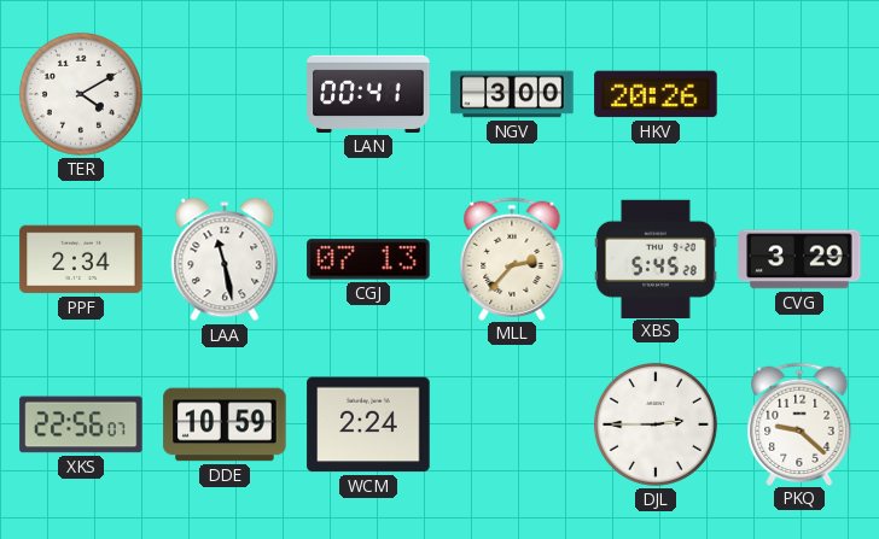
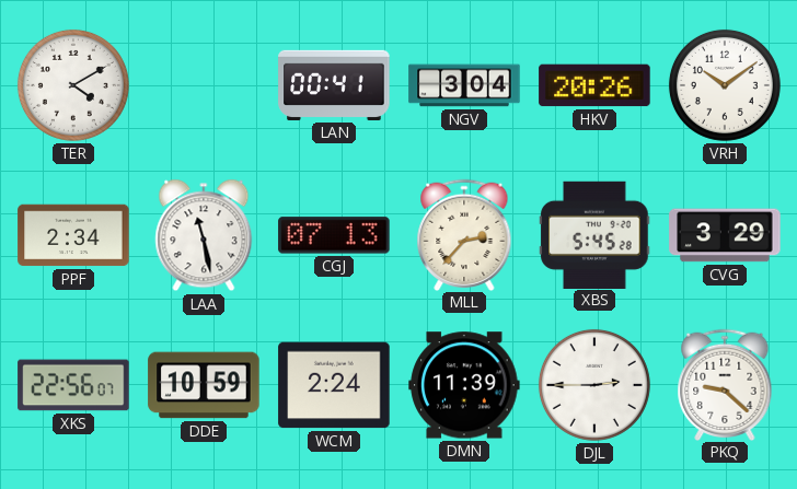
NGV: 3:00 -> 3:04 (464, 85)
VRH: none -> 10:09 (725, 85)
DMN: none -> 11:39 (464, 385)
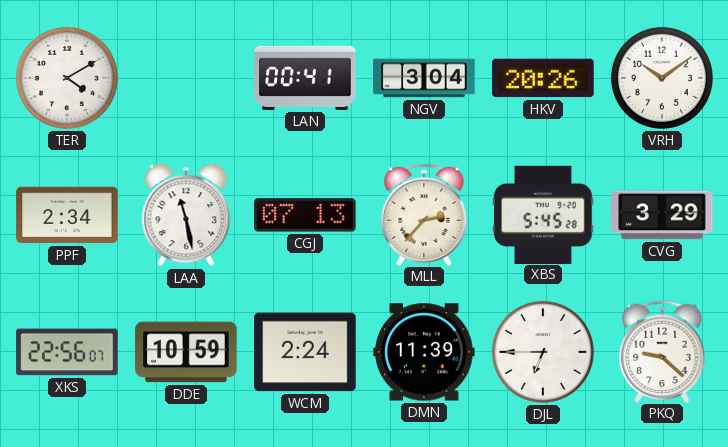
DJL: 2:45 -> 6:45 (543, 352)
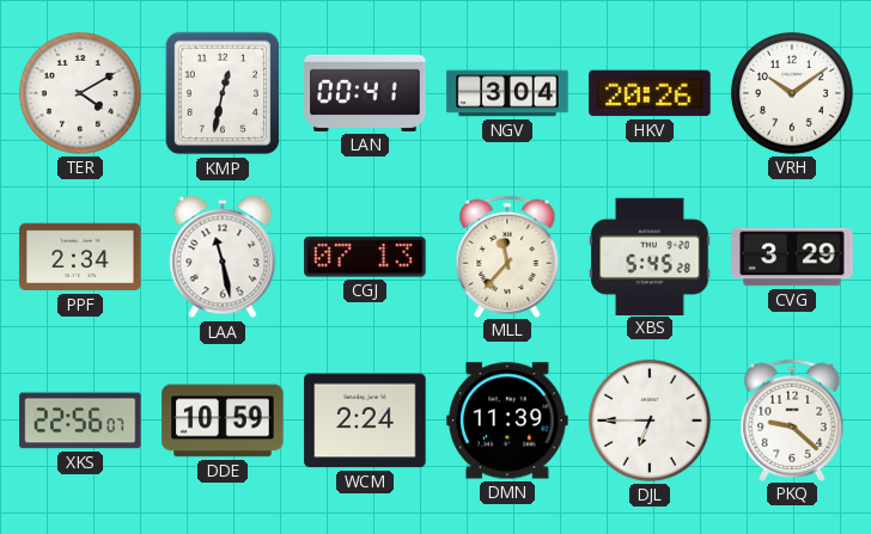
KMP: none -> 12:32 (223, 93)
MLL: 2:37 -> 11:37 (507, 256)
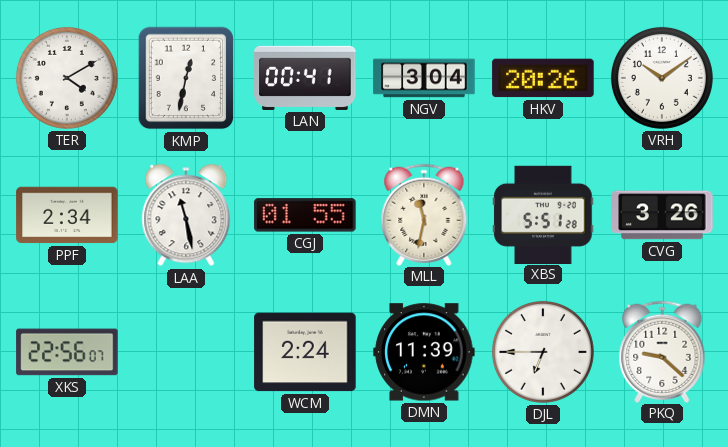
CGJ: 07:13 -> 01:55 (305, 215)
MLL: 11:37 -> 11:32 (424, 214)
XBS: 5:45 -> 5:51 (543, 214)
CVG: 3:29 -> 3:26 (662, 215)
DDE: 10:59 -> none (223, 421)
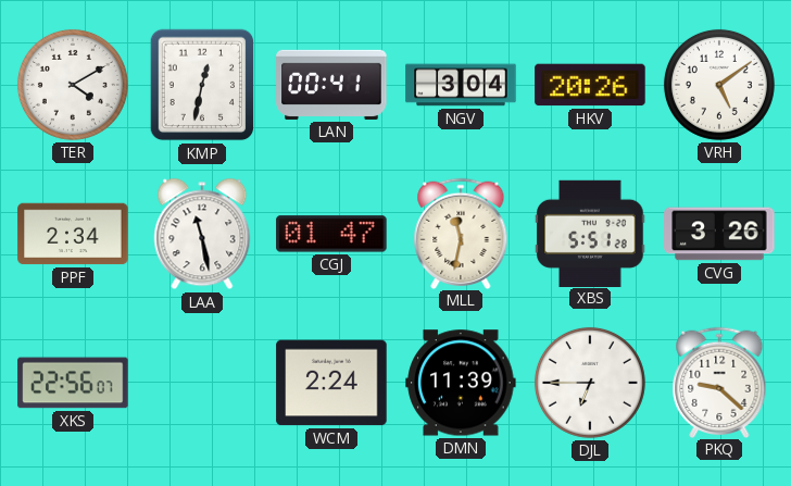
VRH: 10:09 -> 5:09 (719, 85)
CGJ: 01:55 -> 01:47 (331, 234)
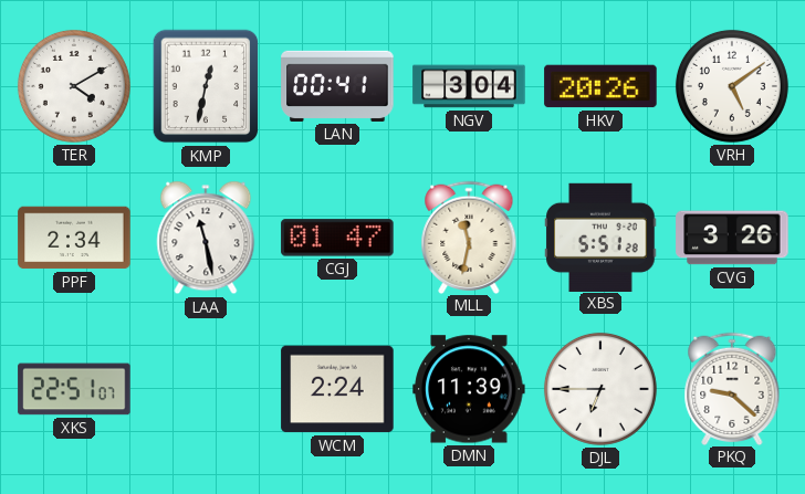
XKS: 22:56 -> 22:51 (74, 389)
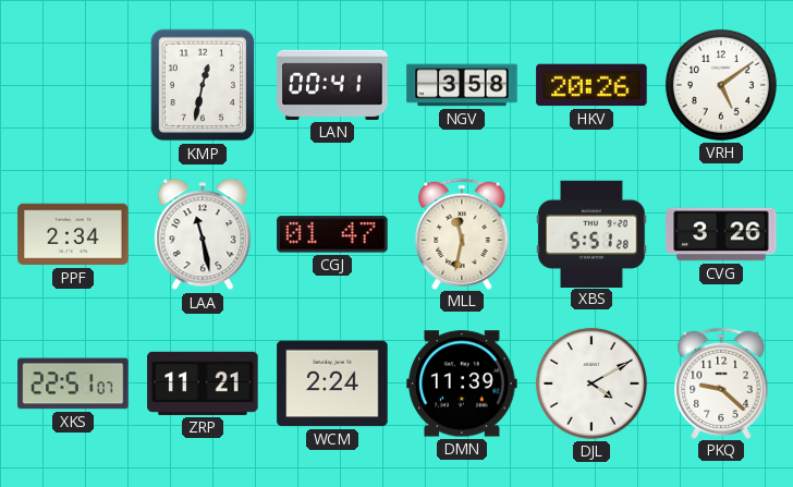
TER: 4:10 -> none (74, 86)
NGV: 3:04 -> 3:58 (462, 85)
ZRP: none -> 11:21 (203, 383)
DJL: 6:45 -> 4:10 (591, 383)
